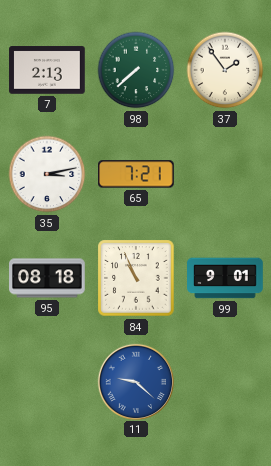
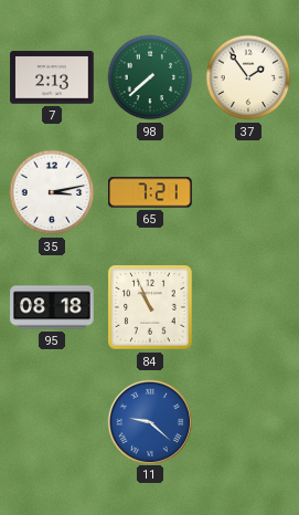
99: 9:01 -> none (225, 278)
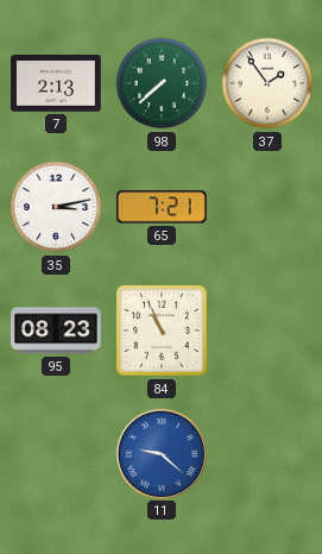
95: 08:18 -> 08:23 (56, 330)
